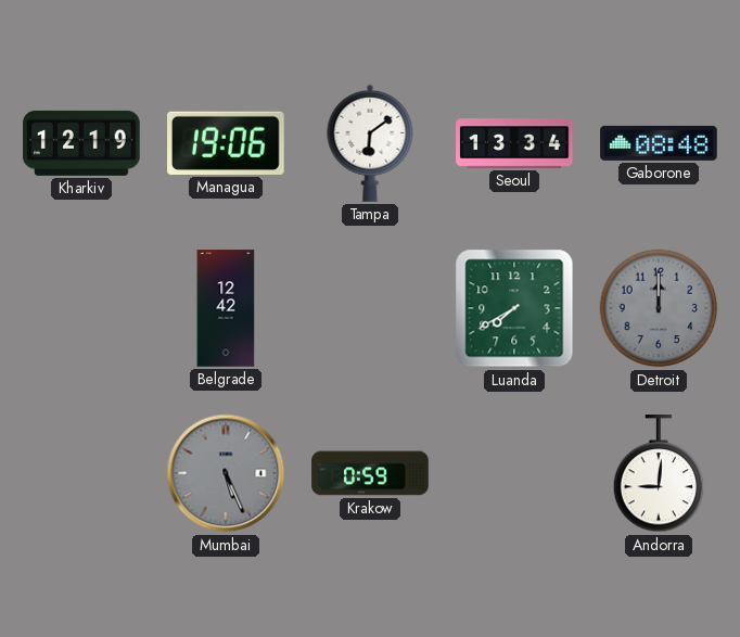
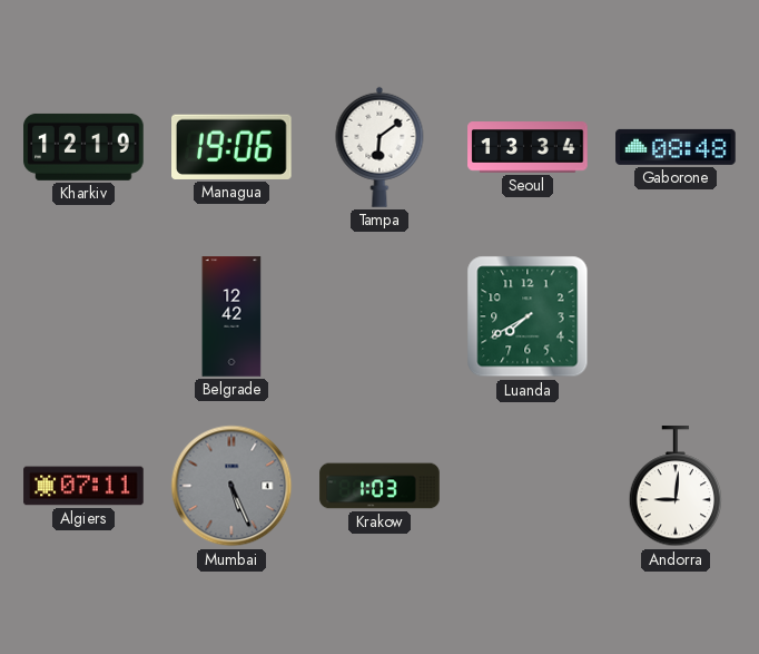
Detroit: 12:00 -> none (659, 308)
Algiers: none -> 07:11 (83, 486)
Krakow: 0:59 -> 1:03 (379, 486)
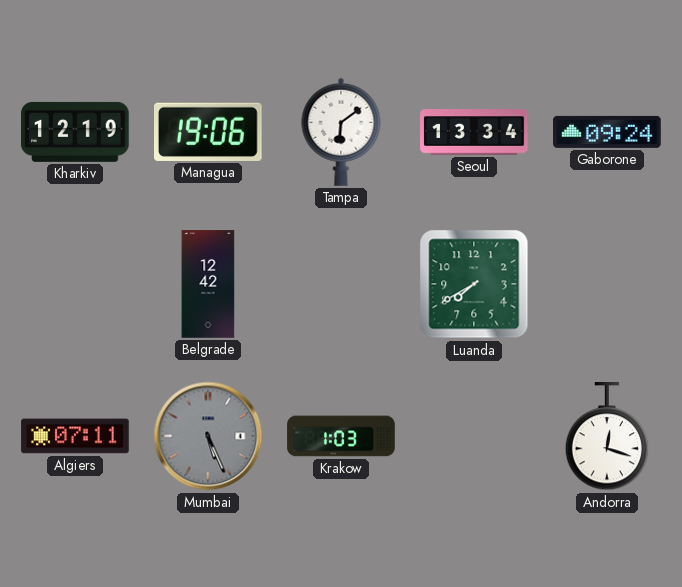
Gaborone: 08:48 -> 09:24 (607, 132)
Andorra: 9:01 -> 12:18 (607, 437)
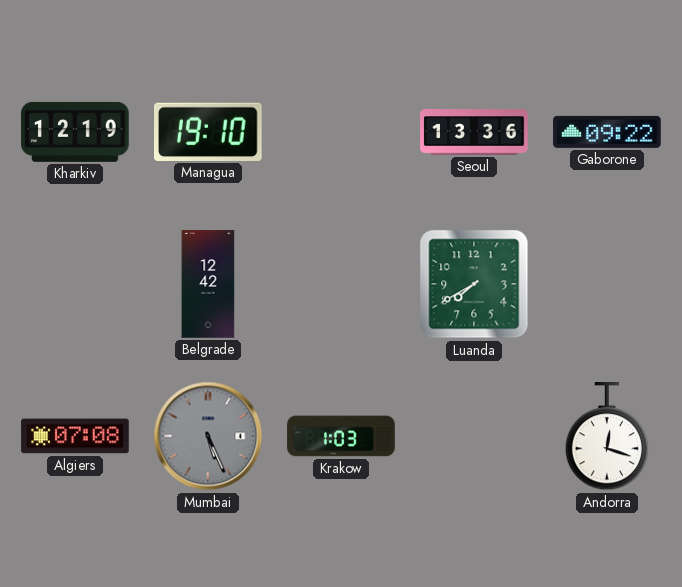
Managua: 19:06 -> 19:10 (209, 132)
Tampa: 6:09 -> none (341, 132)
Seoul: 13:34 -> 13:36 (474, 132)
Gaborone: 09:24 -> 09:22 (607, 132)
Algiers: 07:11 -> 07:08 (75, 436)
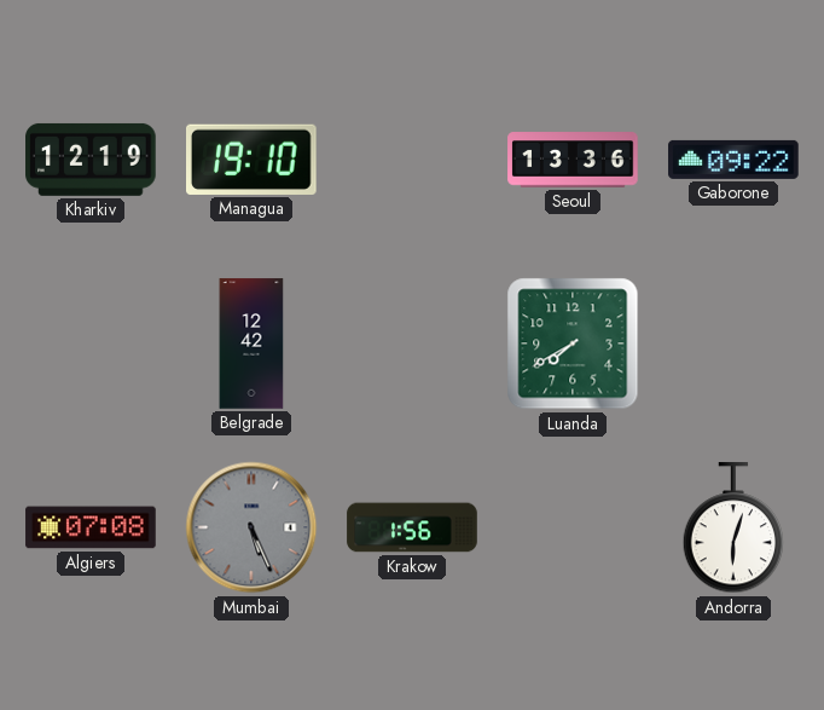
Krakow: 1:03 -> 1:56 (412, 527)
Andorra: 12:18 -> 6:03 (733, 529)
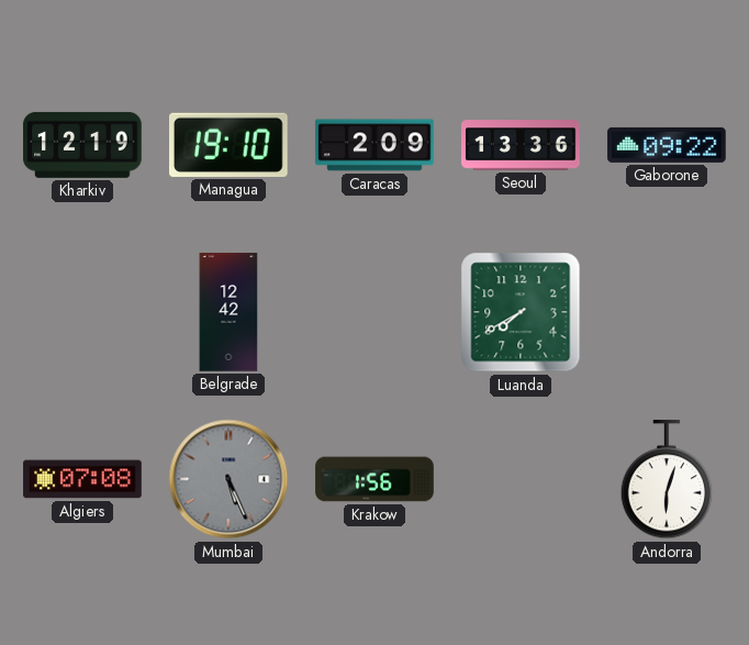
Caracas: none -> 2:09 (374, 145)
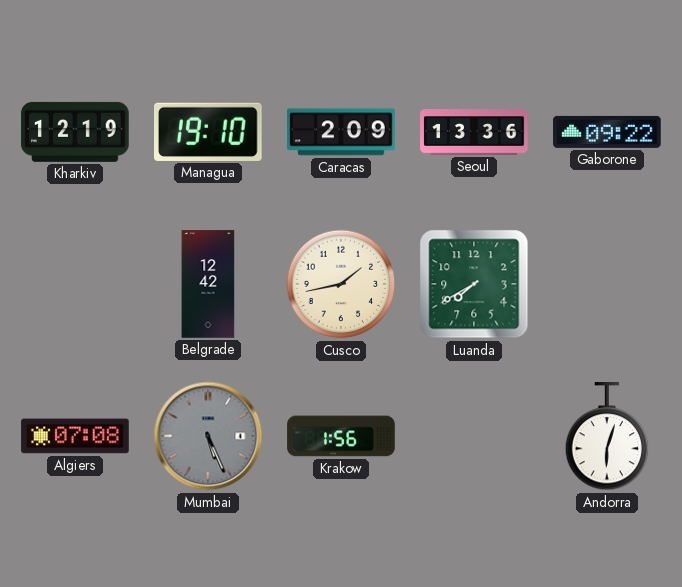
Cusco: none -> 1:43 (341, 284)
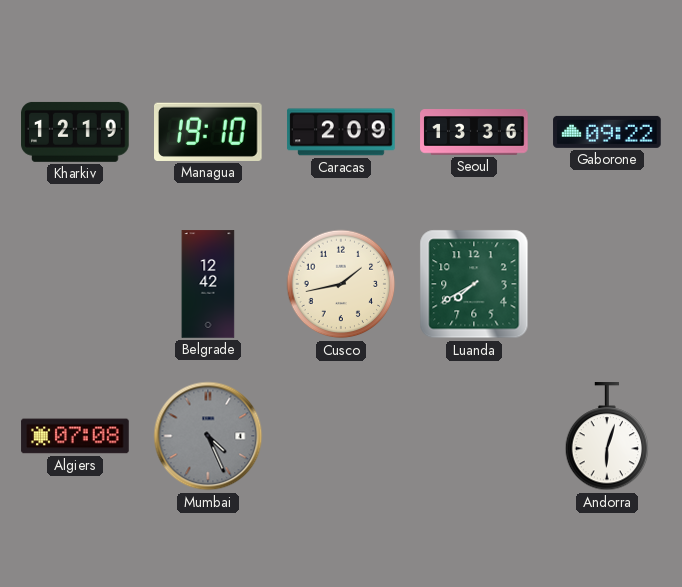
Mumbai: 5:26 -> 4:26 (208, 436)
Krakow: 1:56 -> none (341, 436)
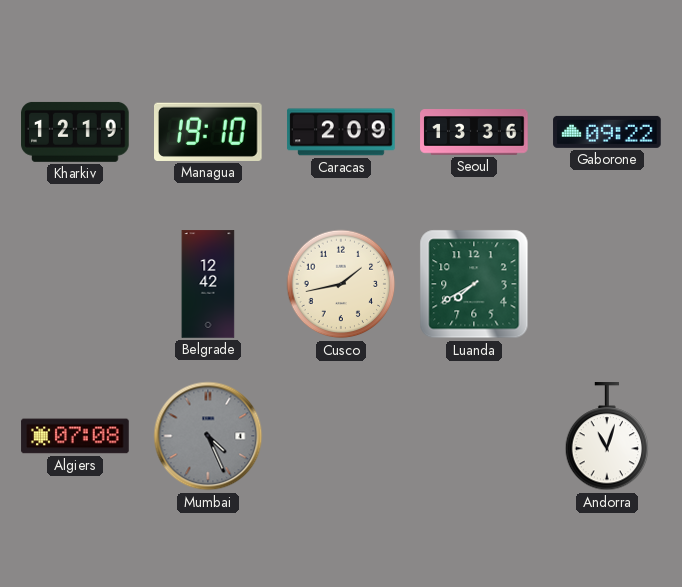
Andorra: 6:03 -> 11:03 (607, 437)
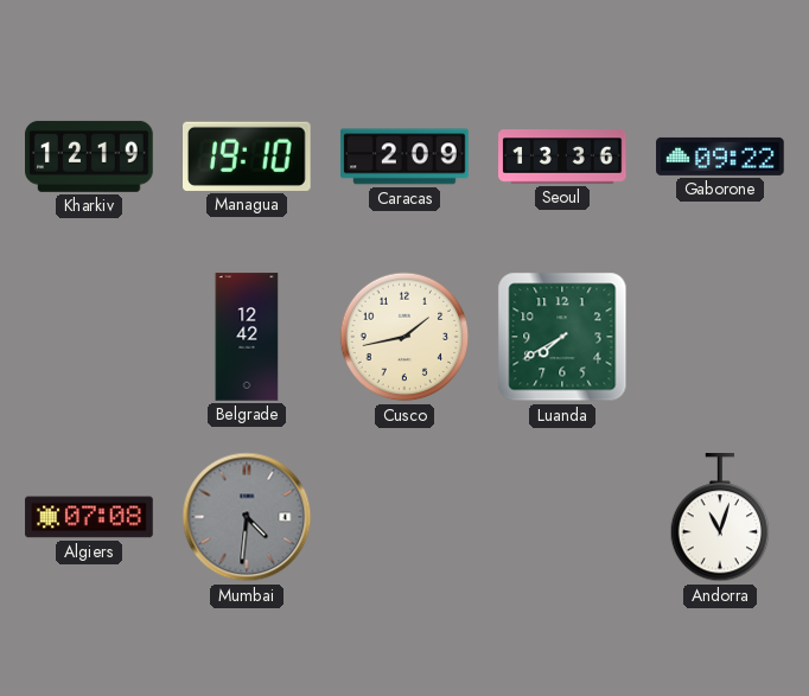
Mumbai: 4:26 -> 4:31 (247, 517)
